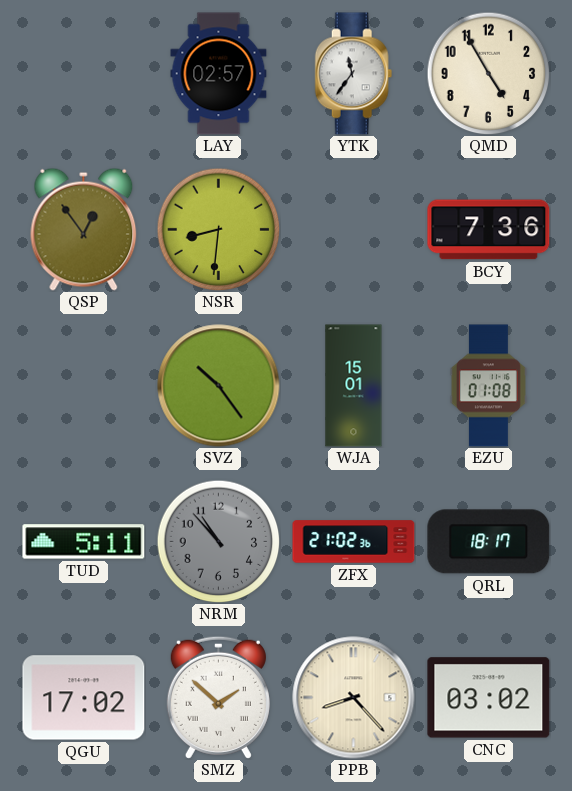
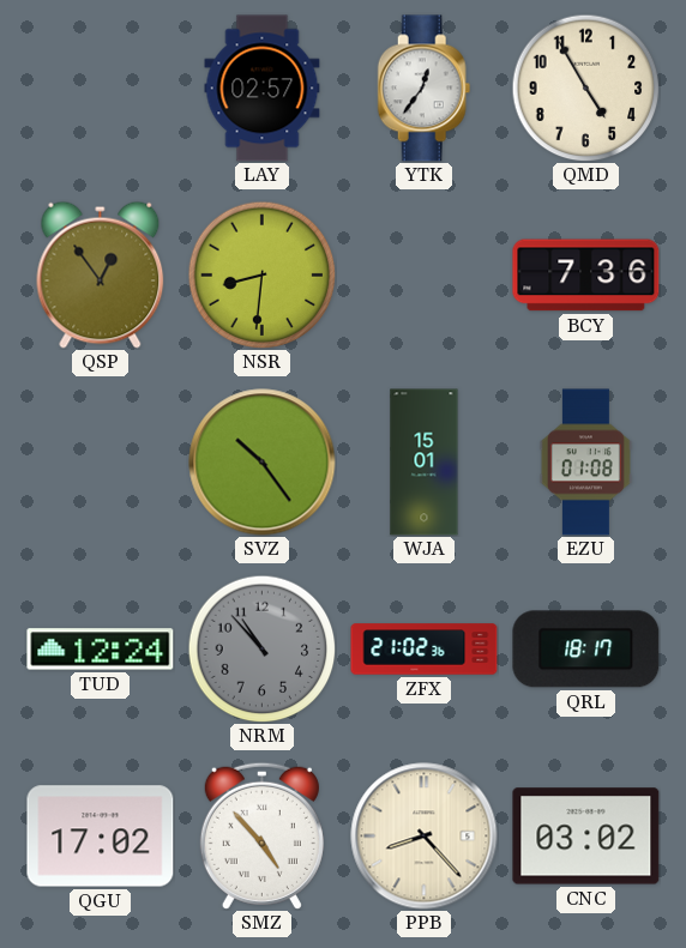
YTK: 11:36 -> 12:36 (425, 89)
TUD: 5:11 -> 12:24 (101, 650)
SMZ: 1:52 -> 4:53 (261, 835)
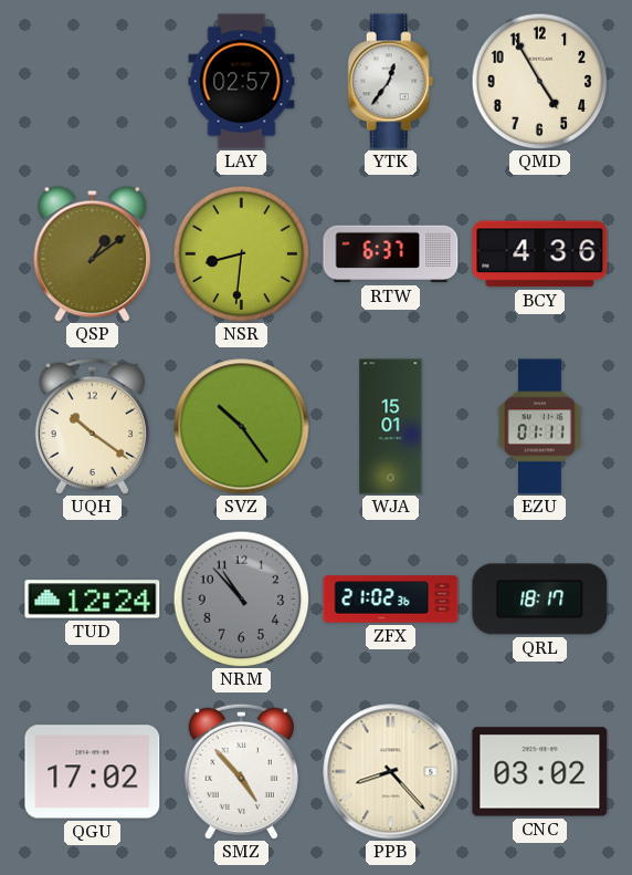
QSP: 12:54 -> 1:09 (93, 253)
RTW: none -> 6:37 (391, 254)
BCY: 7:36 -> 4:36 (540, 254)
UQH: none -> 10:21 (92, 426)
EZU: 01:08 -> 01:11 (539, 427)
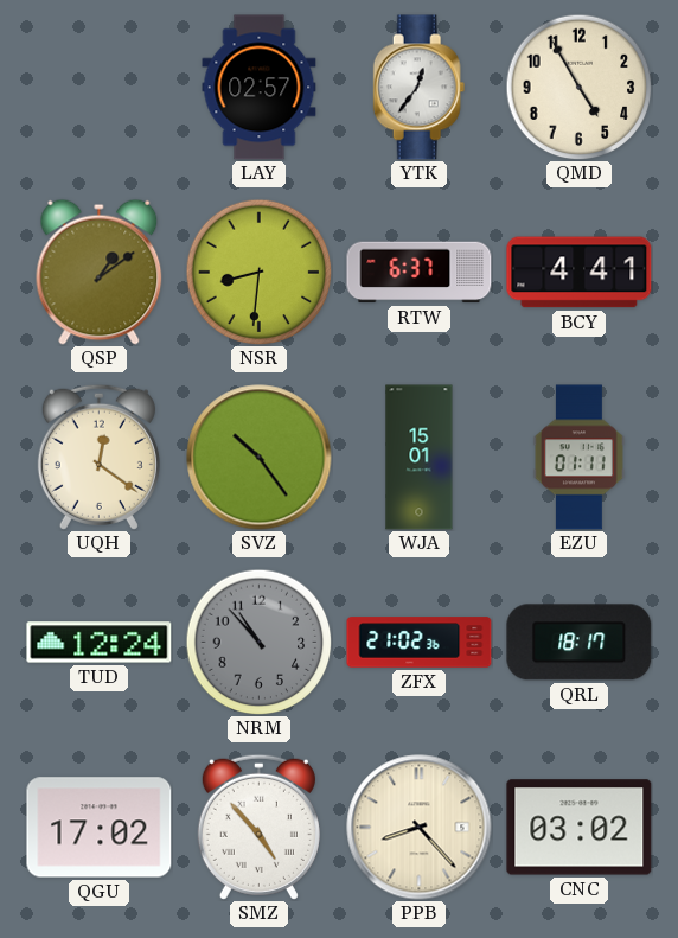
BCY: 4:36 -> 4:41 (580, 273)
UQH: 10:21 -> 12:21 (98, 457)
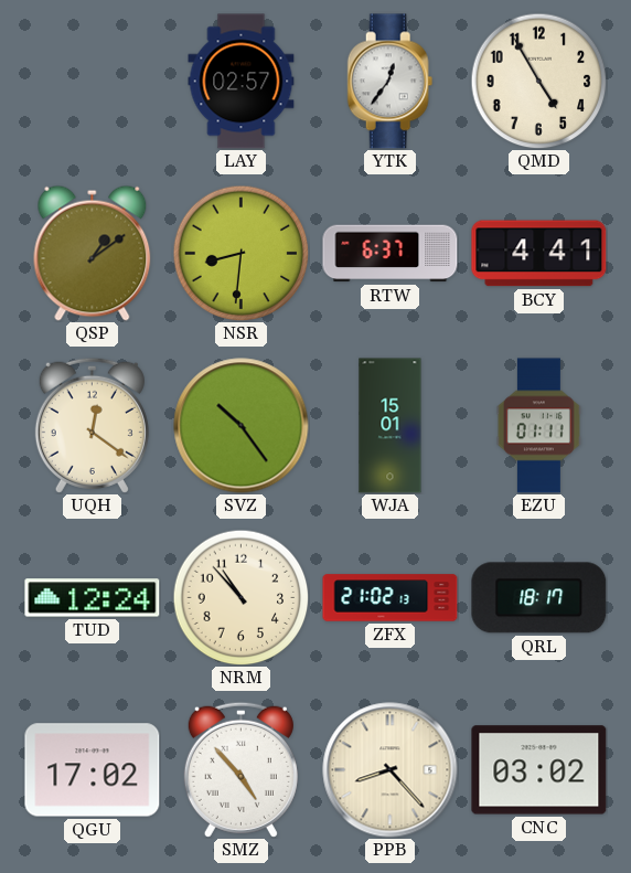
NRM dial: grey -> cream (240, 597)
ZFX: 21:02:36 -> 21:02:13 (391, 598)
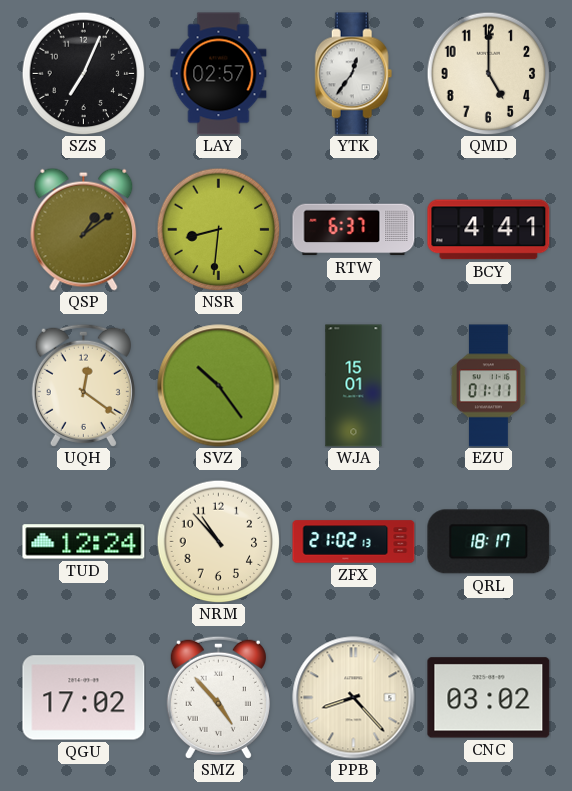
SZS: none -> 7:04 (83, 73)
QMD: 4:55 -> 5:00 (488, 73)
